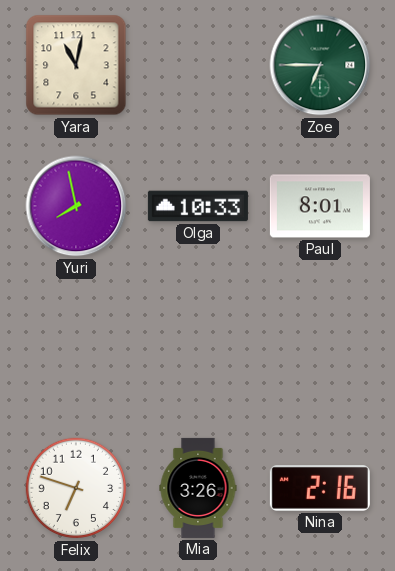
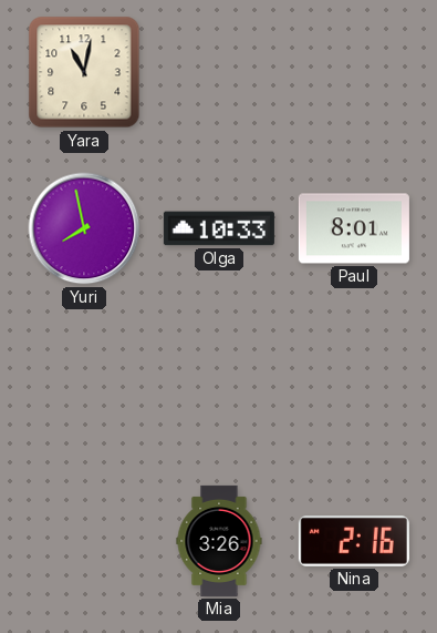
Zoe: 6:45 -> none (320, 65)
Felix: 6:48 -> none (76, 488)
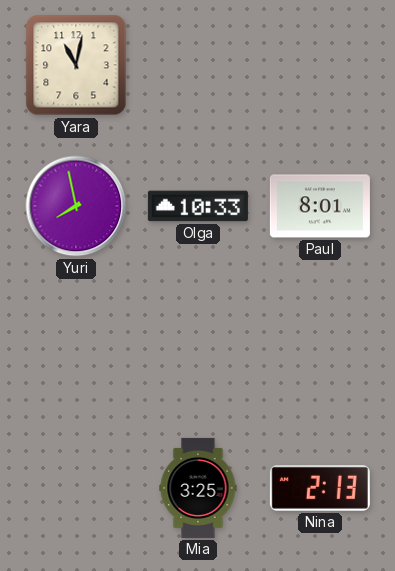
Mia: 3:26 -> 3:25 (198, 488)
Nina: 2:16 -> 2:13 (320, 488)
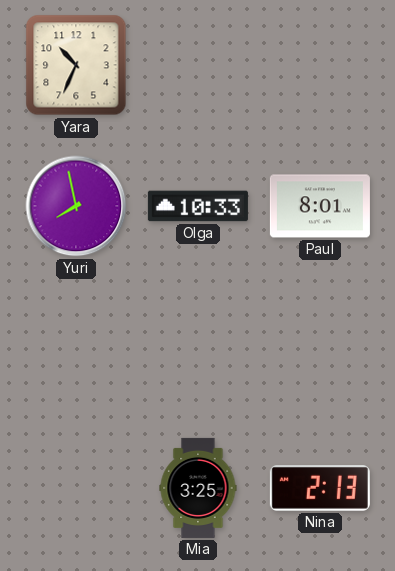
Yara: 11:02 -> 10:34 (76, 65)
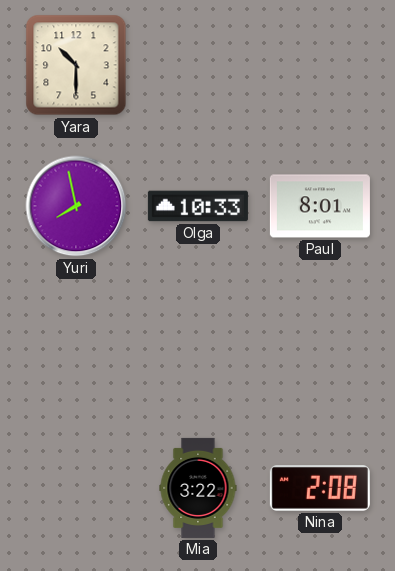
Yara: 10:34 -> 10:30 (76, 65)
Mia: 3:25 -> 3:22 (198, 488)
Nina: 2:13 -> 2:08 (320, 488)
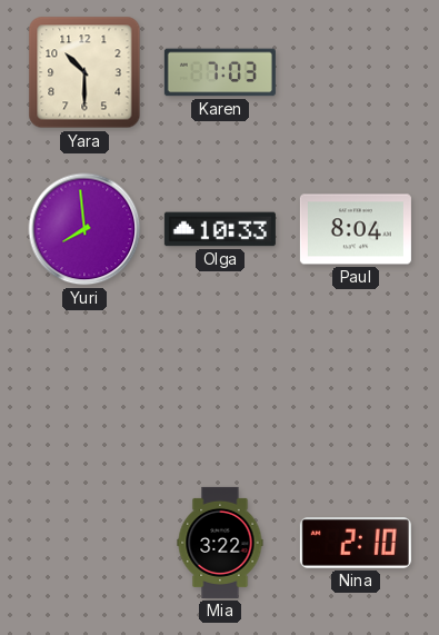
Karen: none -> 7:03 (220, 72)
Yuri: 7:58 -> 7:59 (84, 229)
Paul: 8:01 -> 8:04 (356, 229)
Nina: 2:08 -> 2:10 (356, 543)
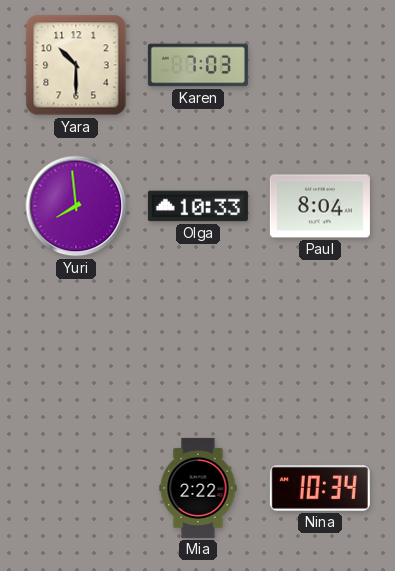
Mia: 3:22 -> 2:22 (198, 488)
Nina: 2:10 -> 10:34 (320, 488)
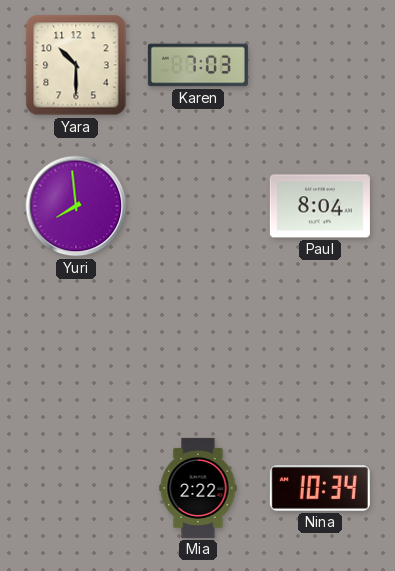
Olga: 10:33 -> none (198, 206)
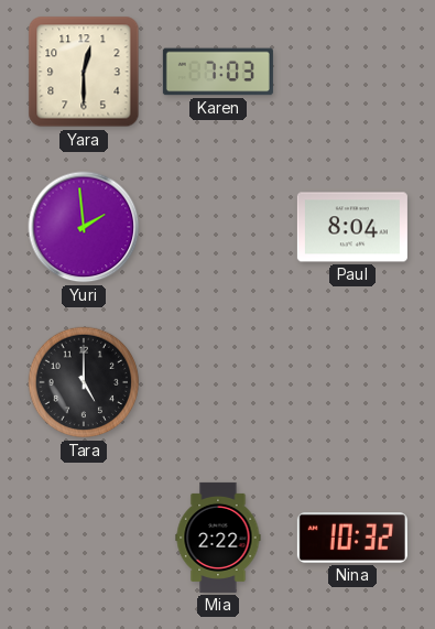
Yara: 10:30 -> 12:30 (84, 72)
Yuri: 7:59 -> 1:59 (84, 227)
Tara: none -> 5:00 (84, 382)
Nina: 10:34 -> 10:32 (352, 538)
